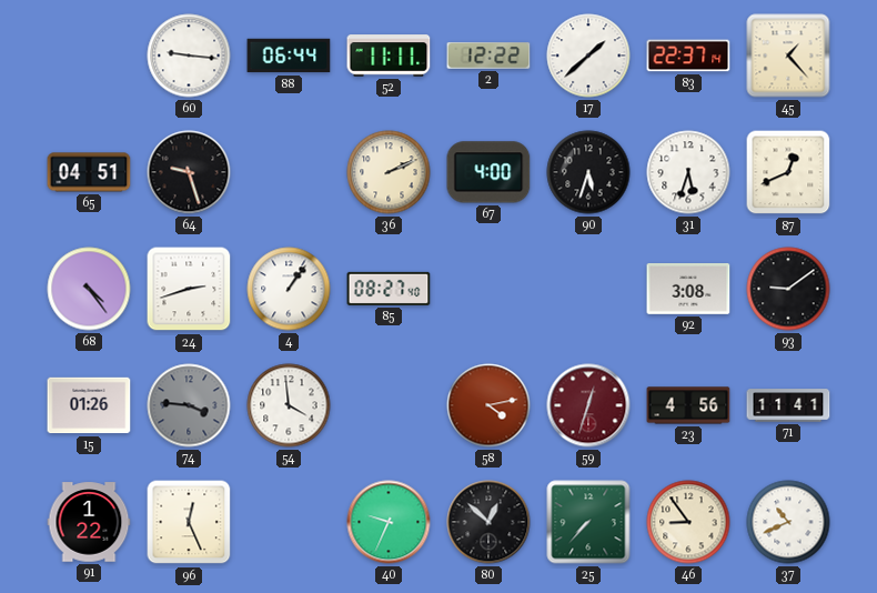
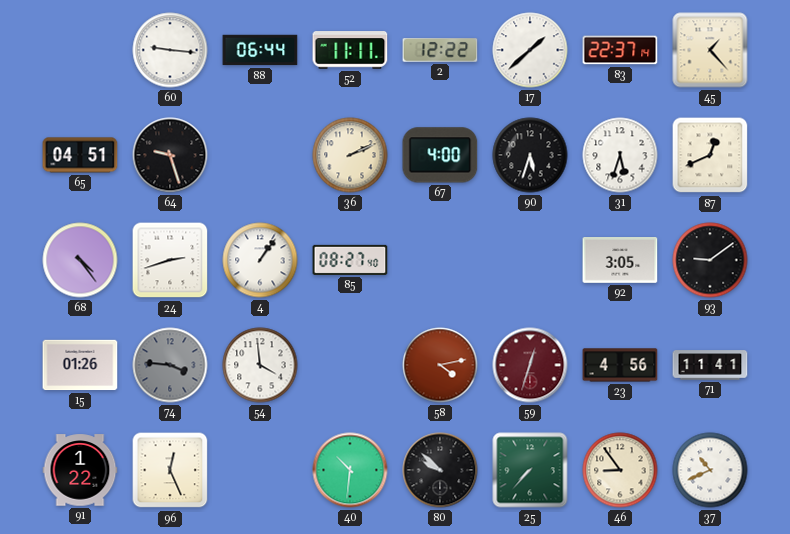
92: 3:08 -> 3:05 (620, 261)
40: 9:34 -> 10:31 (350, 470)
80: 12:52 -> 9:52 (440, 470)
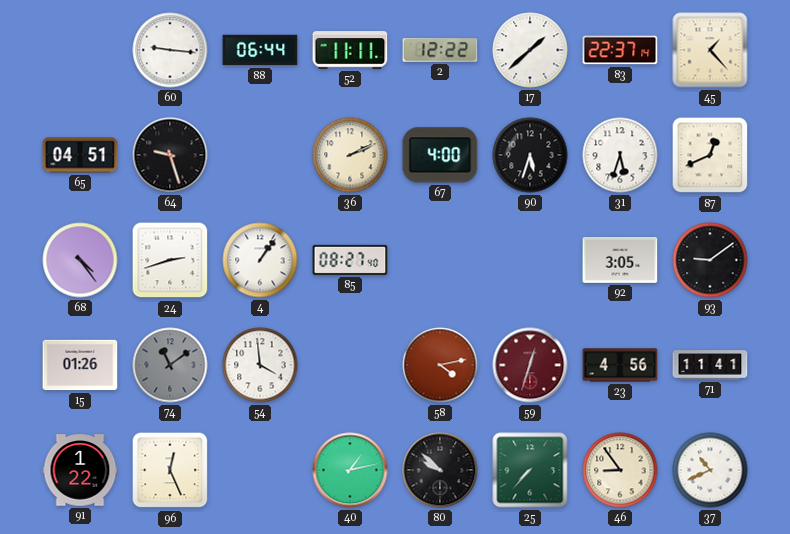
74: 3:46 -> 11:09 (170, 365)
40: 10:31 -> 1:13 (350, 470)
